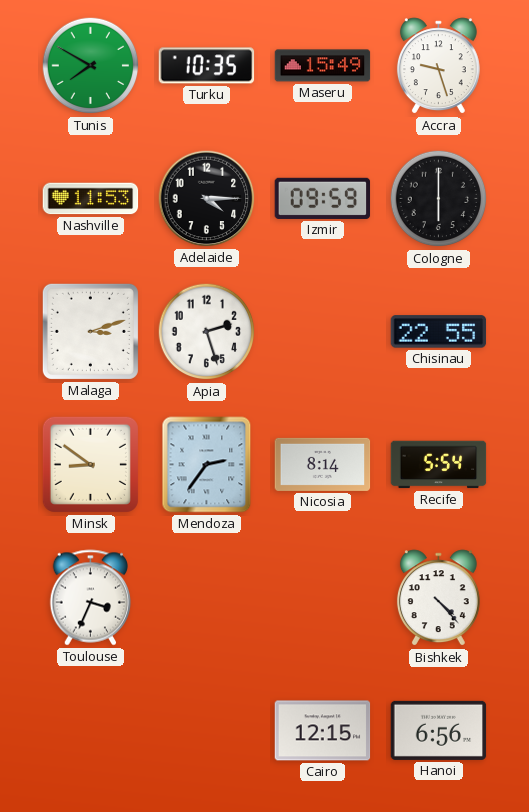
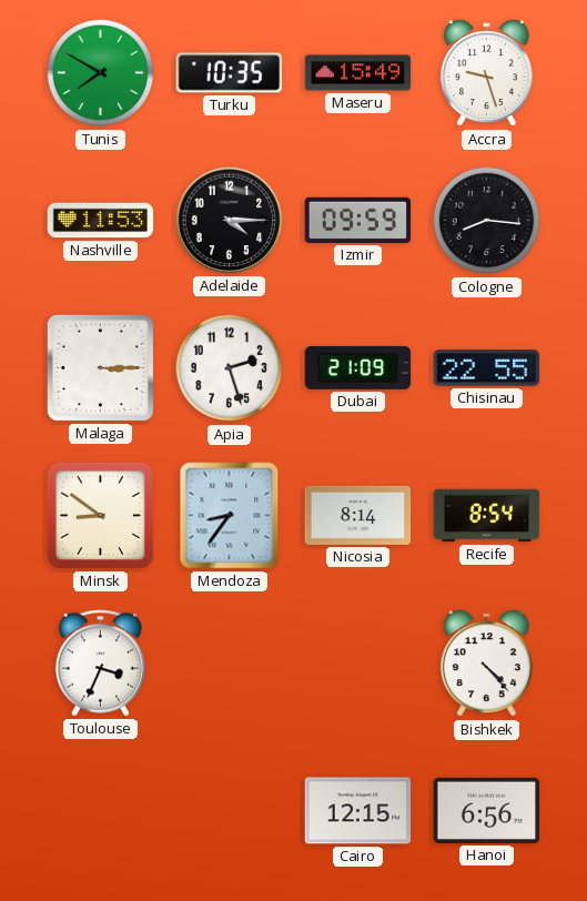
Cologne: 6:00 -> 8:16 (487, 221)
Malaga: 3:12 -> 3:15 (100, 367)
Dubai: none -> 21:09 (358, 367)
Mendoza: 2:36 -> 8:36 (230, 516)
Recife: 5:54 -> 8:54 (487, 516)
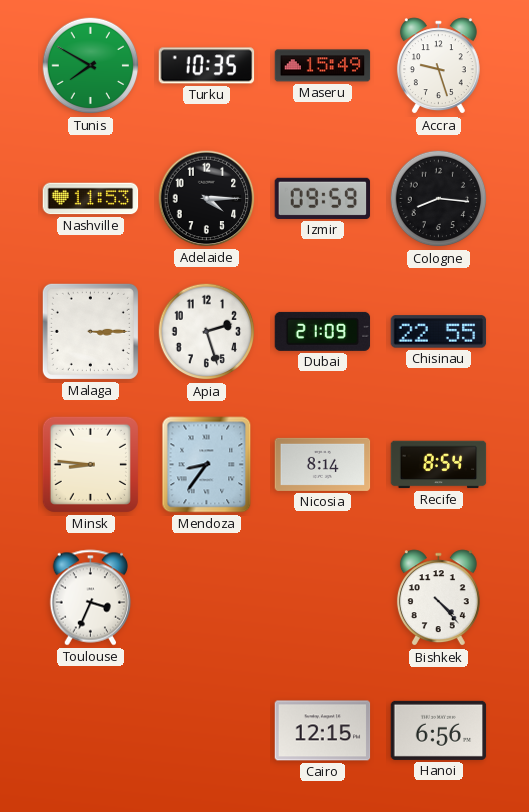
Minsk: 8:51 -> 8:46 (90, 464)
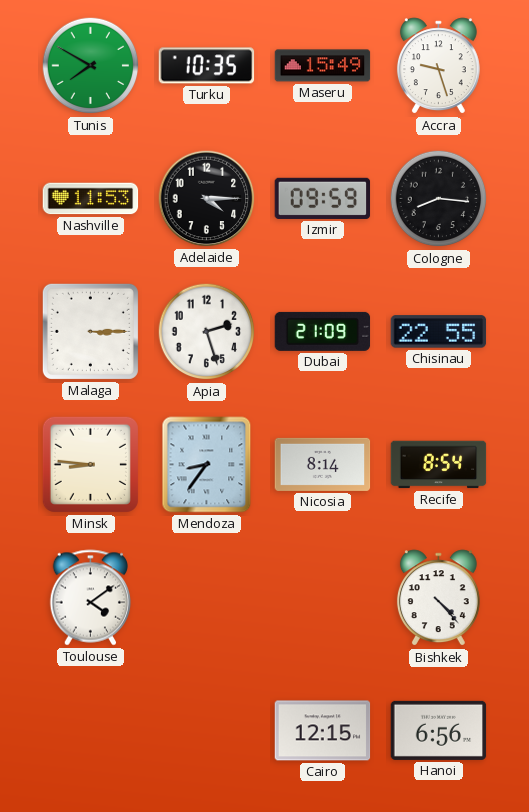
Toulouse: 3:34 -> 4:09 (91, 598)
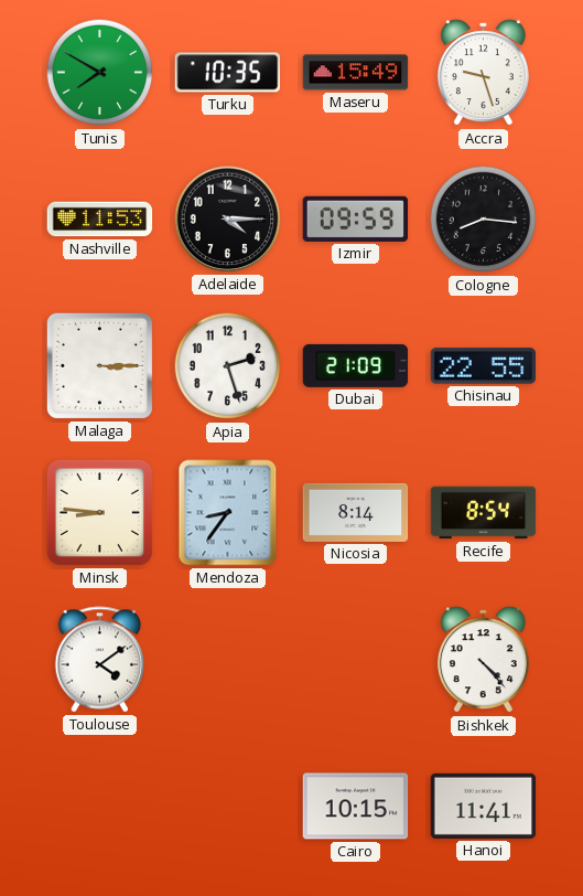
Cairo: 12:15 -> 10:15 (356, 807)
Hanoi: 6:56 -> 11:41 (484, 806)
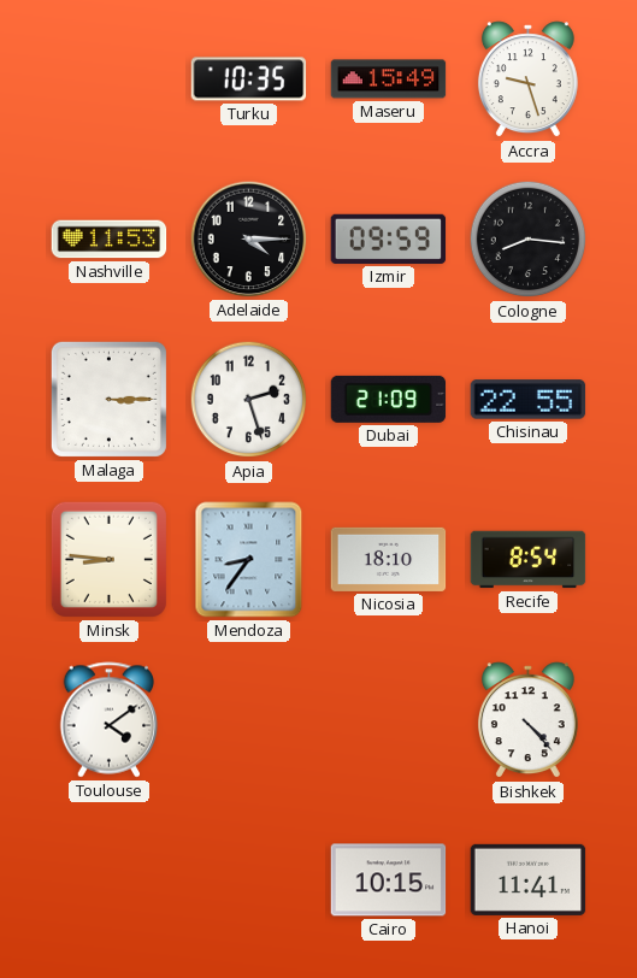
Tunis: 7:50 -> none (100, 73)
Nicosia: 8:14 -> 18:10 (389, 559)
